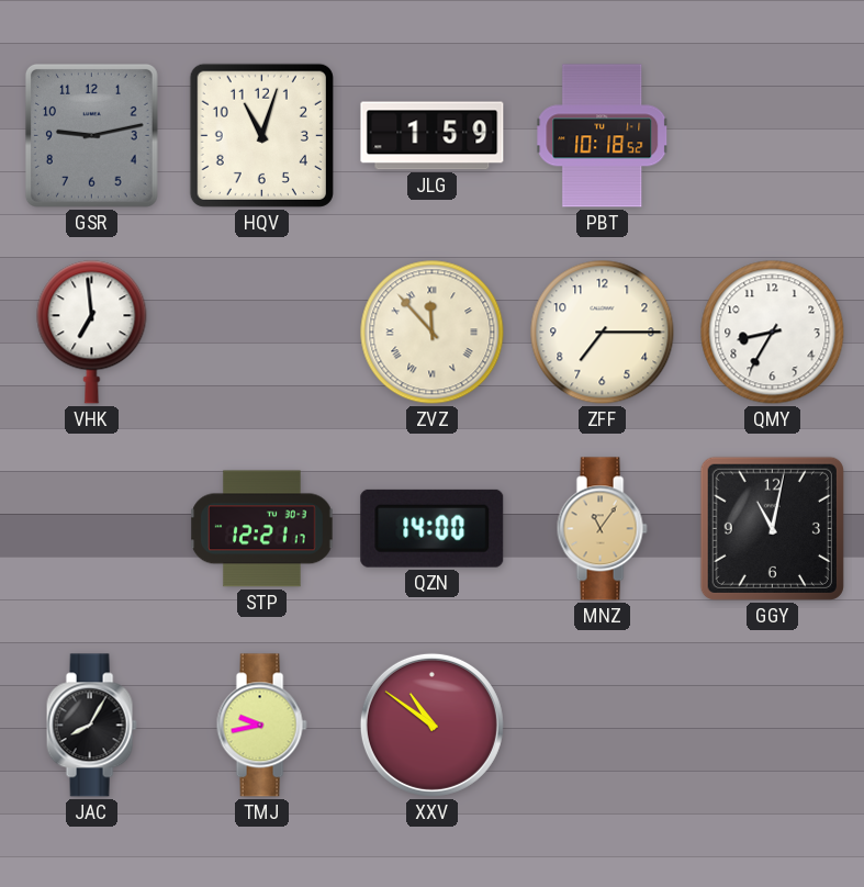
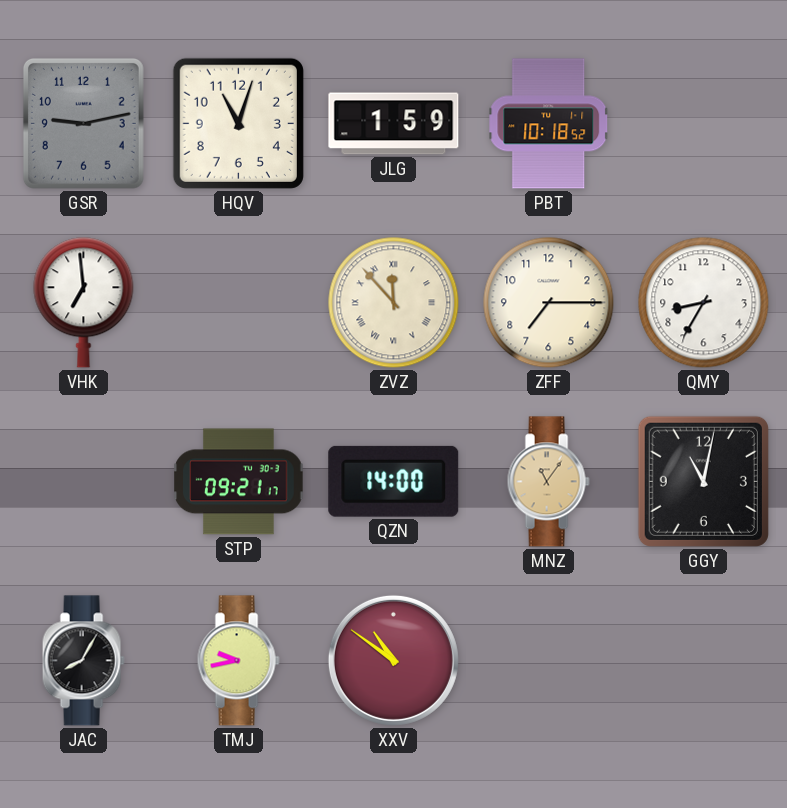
STP: 12:21 -> 09:21 (239, 482)
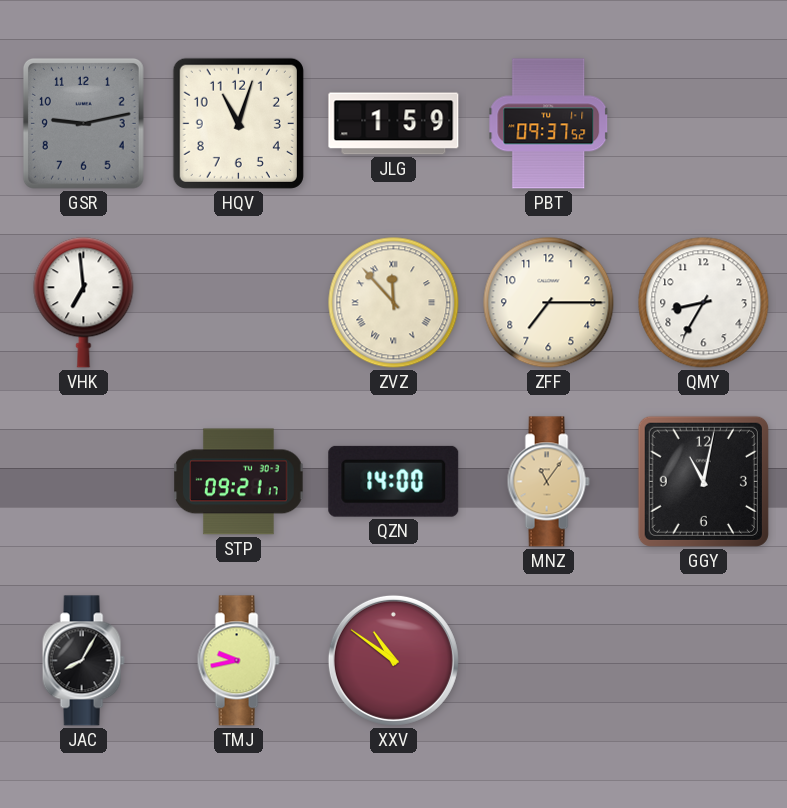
PBT: 10:18 -> 09:37 (549, 124)
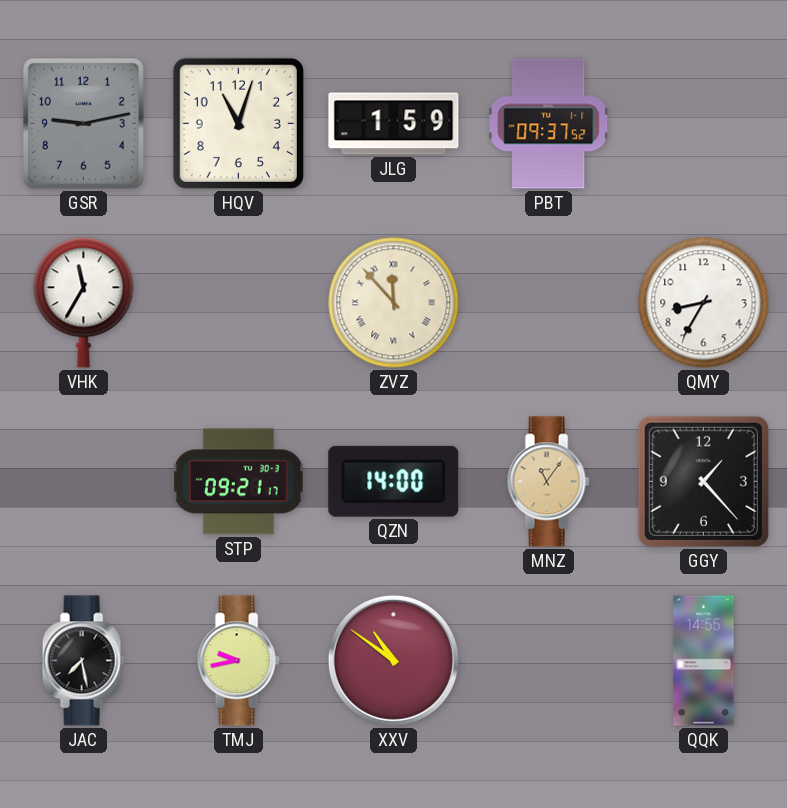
VHK: 6:59 -> 11:35 (84, 303)
ZFF: 7:15 -> none (549, 303)
GGY: 11:02 -> 1:23 (703, 481)
JAC: 8:05 -> 7:28 (83, 661)
QQK: none -> 14:55 (704, 661)
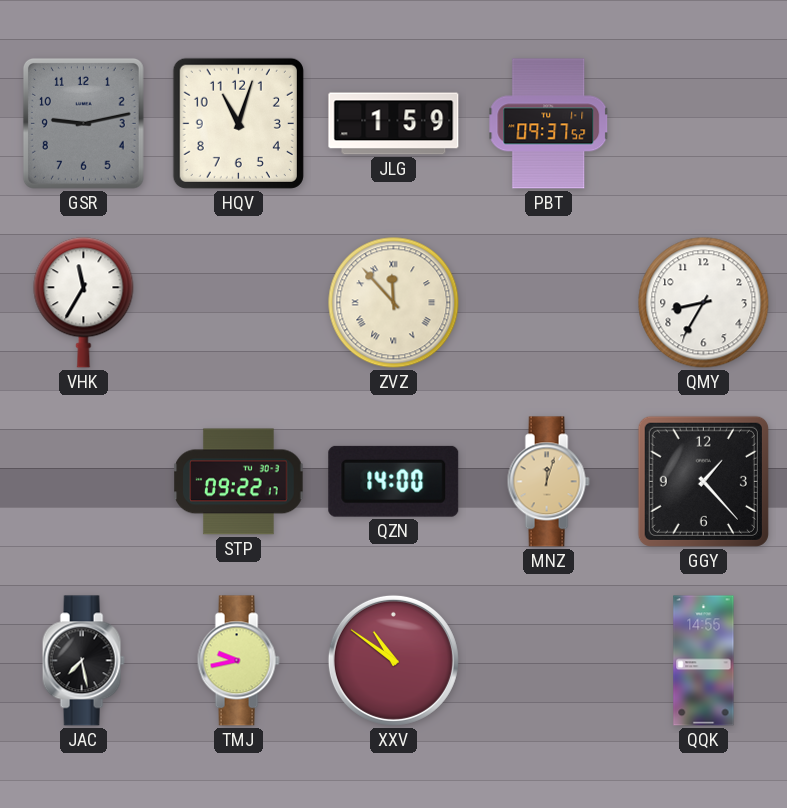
STP: 09:21 -> 09:22 (239, 482)
MNZ: 11:06 -> 12:03 (548, 482)
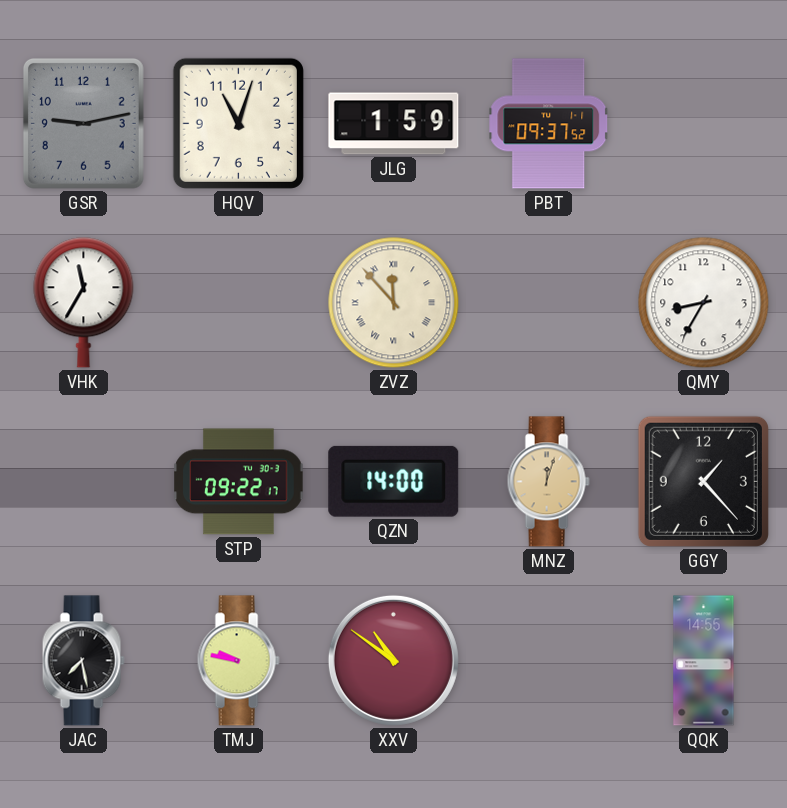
TMJ: 9:43 -> 9:47 (238, 661)
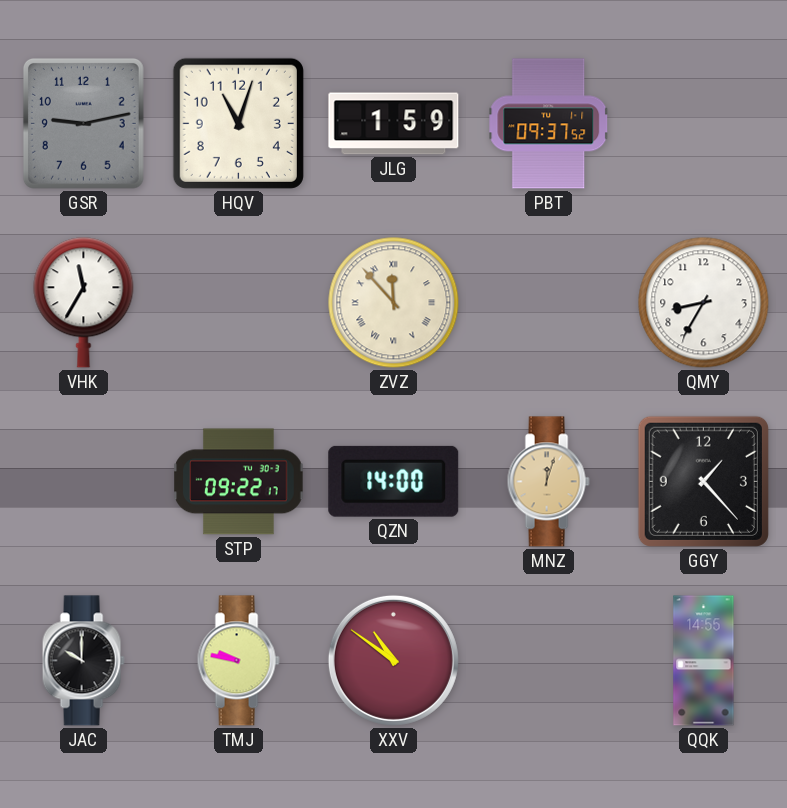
JAC: 7:28 -> 10:00 (83, 661)
